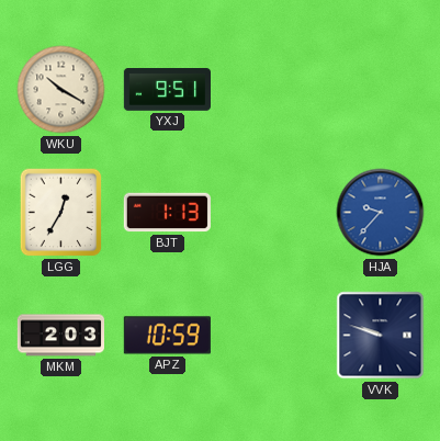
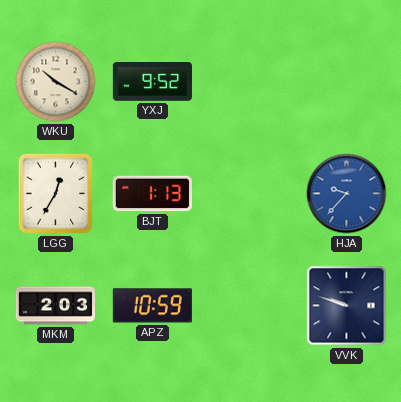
YXJ: 9:51 -> 9:52 (152, 82)
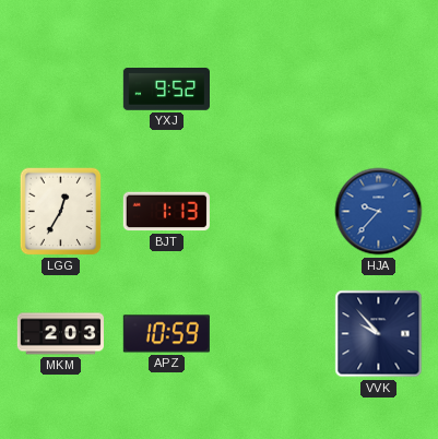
WKU: 10:20 -> none (56, 82)
VVK: 9:48 -> 9:53 (379, 334)
